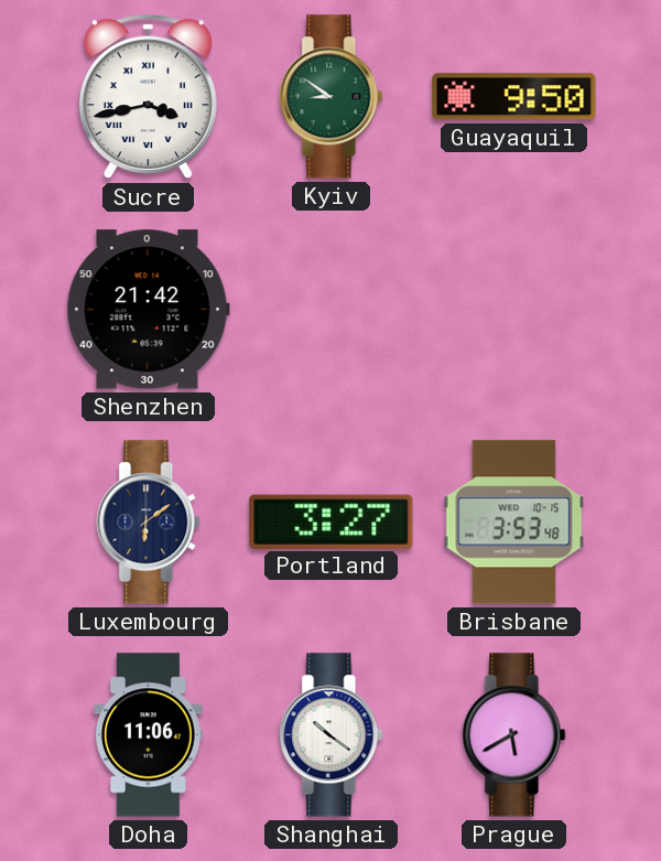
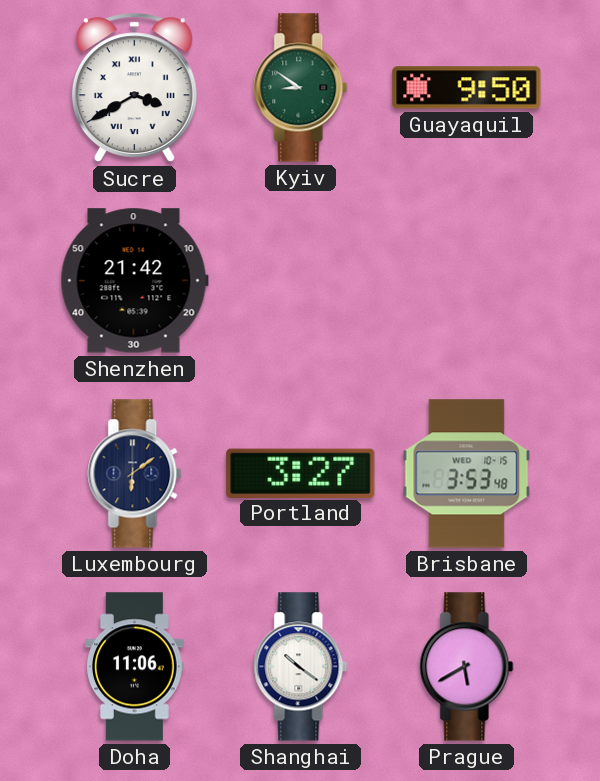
Sucre: 3:43 -> 3:40 (134, 88)
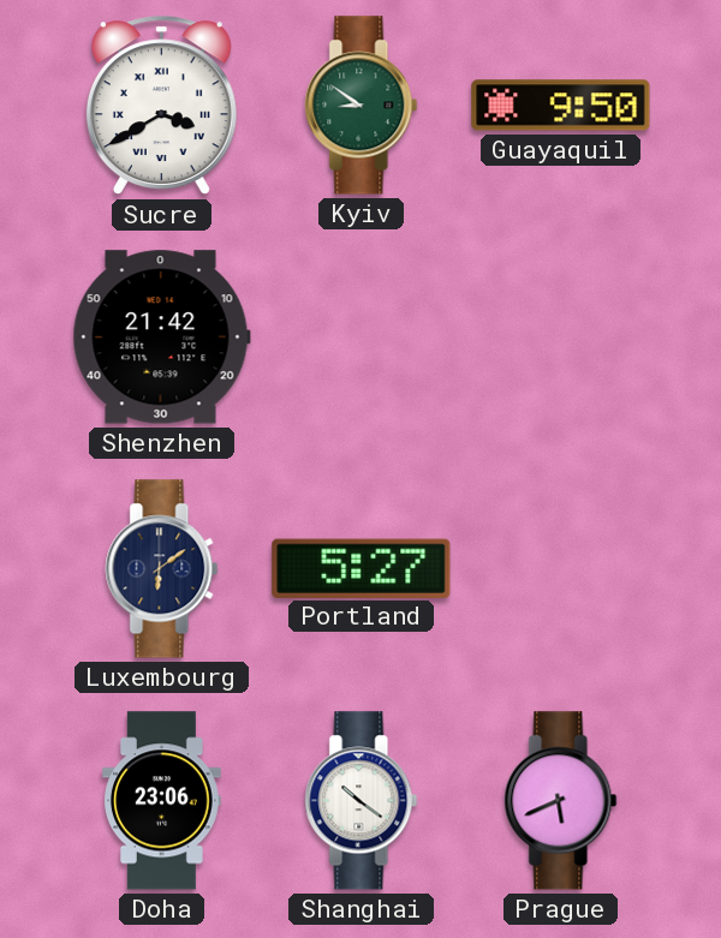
Portland: 3:27 -> 5:27 (362, 568)
Brisbane: 3:53 -> none (467, 474)
Doha: 11:06 -> 23:06 (162, 801)
Prague: 5:40 -> 5:41 (561, 801)
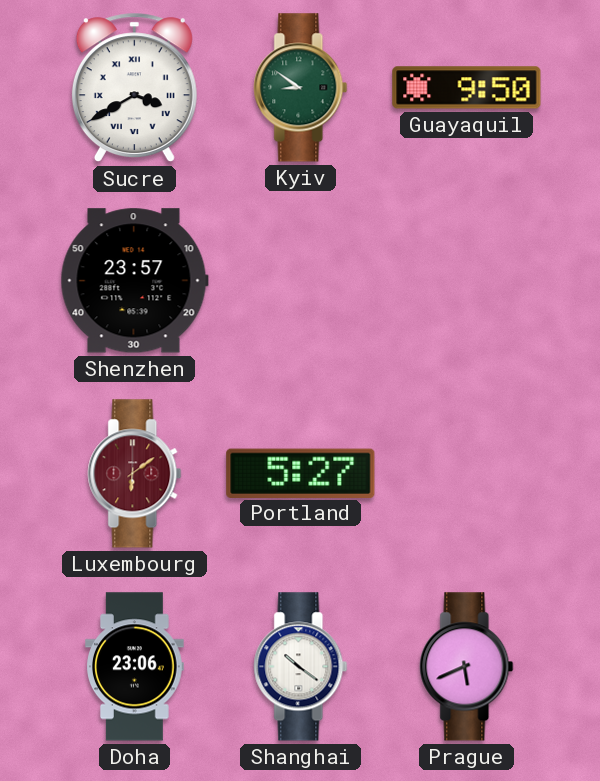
Shenzhen: 21:42 -> 23:57 (134, 281)
Luxembourg dial: navy -> burgundy (135, 474)
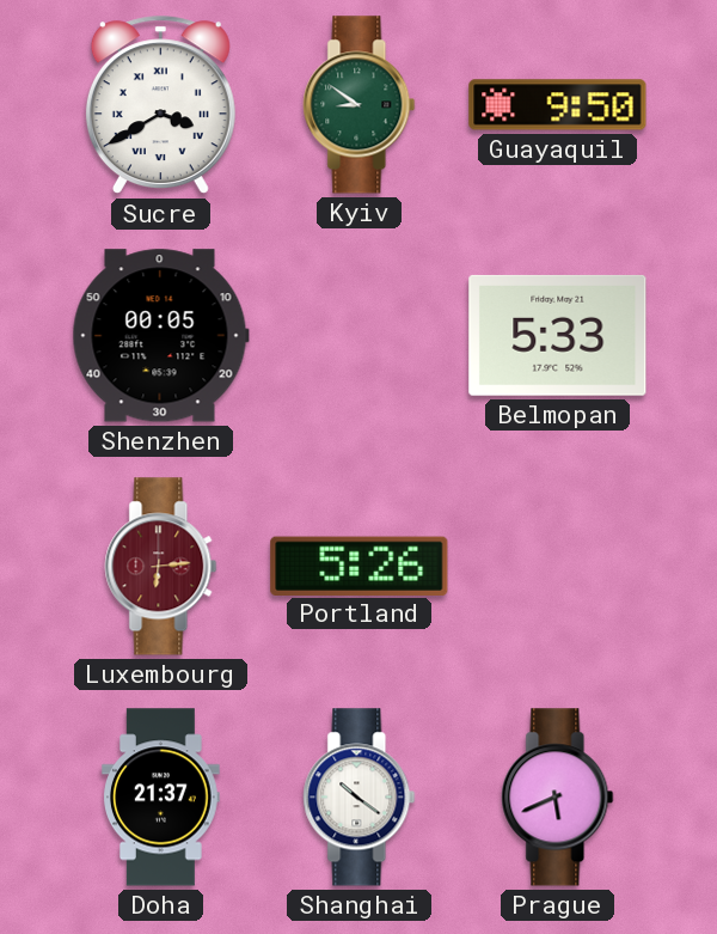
Shenzhen: 23:57 -> 00:05 (160, 336)
Belmopan: none -> 5:33 (558, 335)
Luxembourg: 6:09 -> 6:14 (161, 567)
Portland: 5:27 -> 5:26 (360, 566)
Doha: 23:06 -> 21:37 (161, 798)
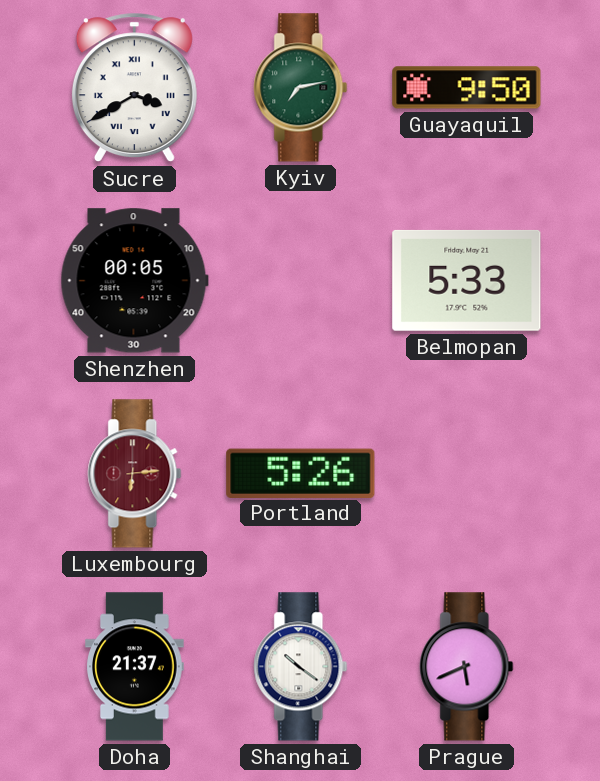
Kyiv: 8:51 -> 7:13 (301, 88)
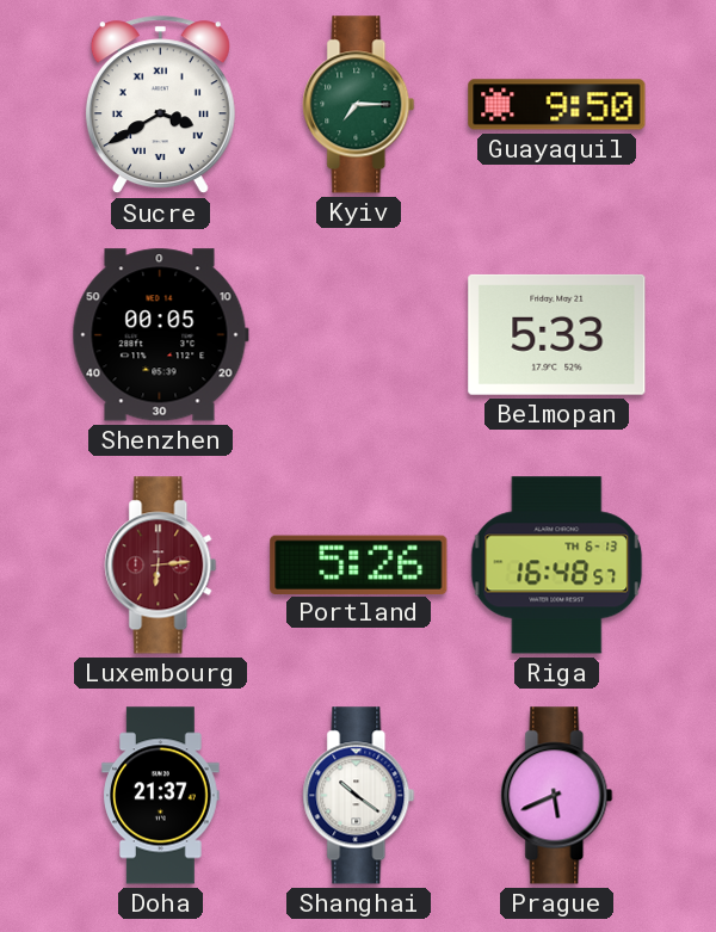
Kyiv: 7:13 -> 7:15 (359, 105)
Riga: none -> 16:48 (557, 566)
